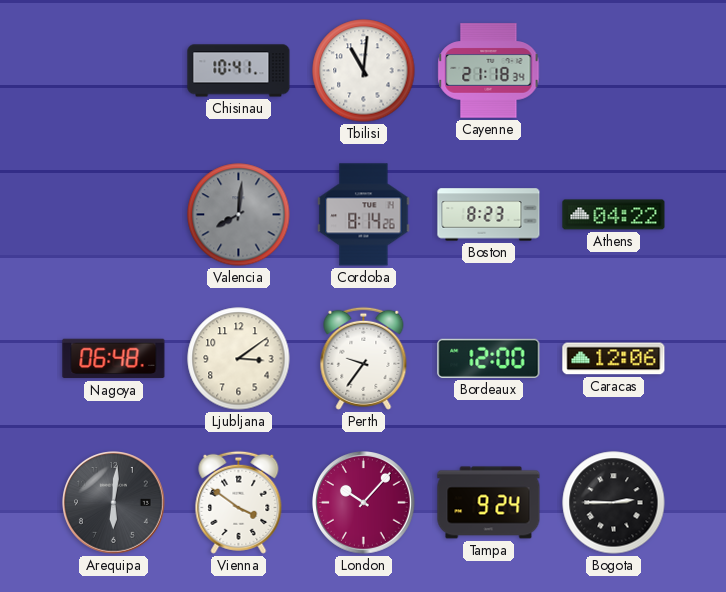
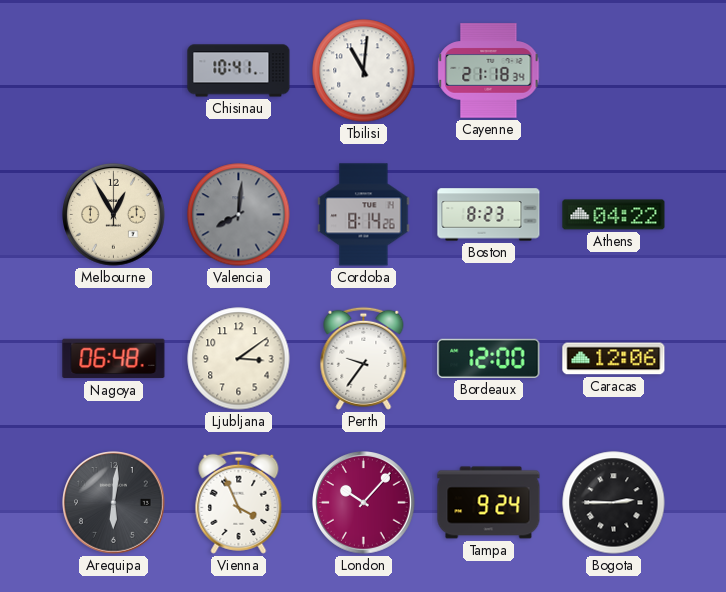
Melbourne: none -> 12:55 (114, 215)
Vienna: 3:51 -> 3:56 (239, 502)
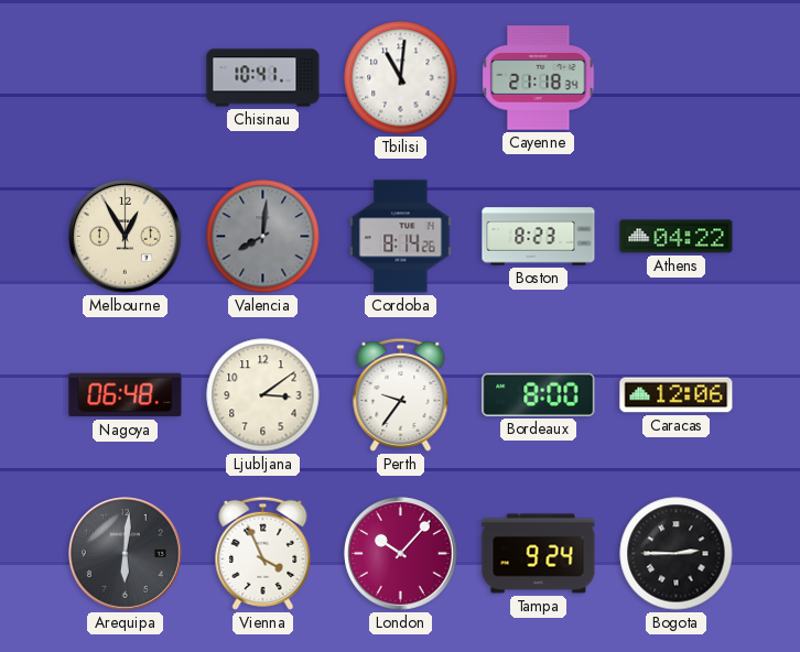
Bordeaux: 12:00 -> 8:00 (539, 394)
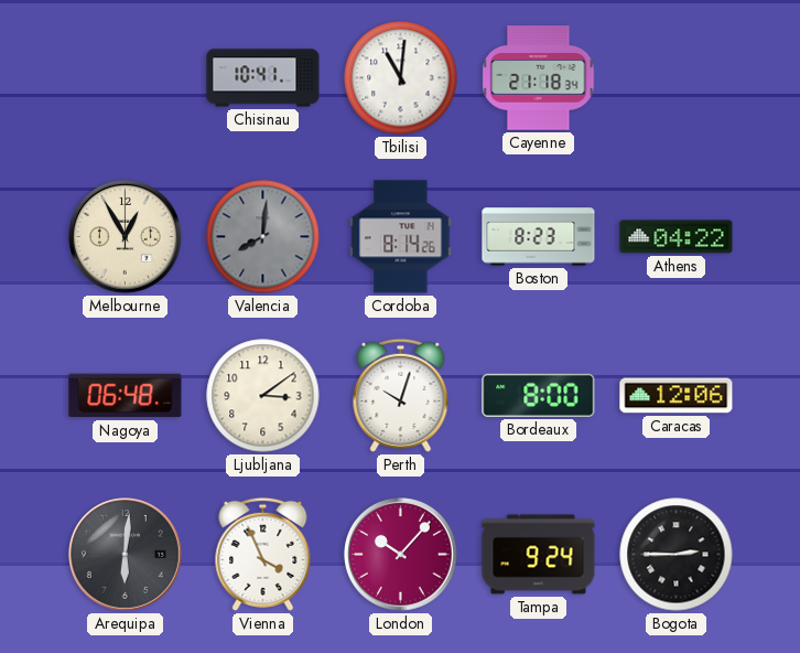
Perth: 9:36 -> 10:03 (401, 395)
